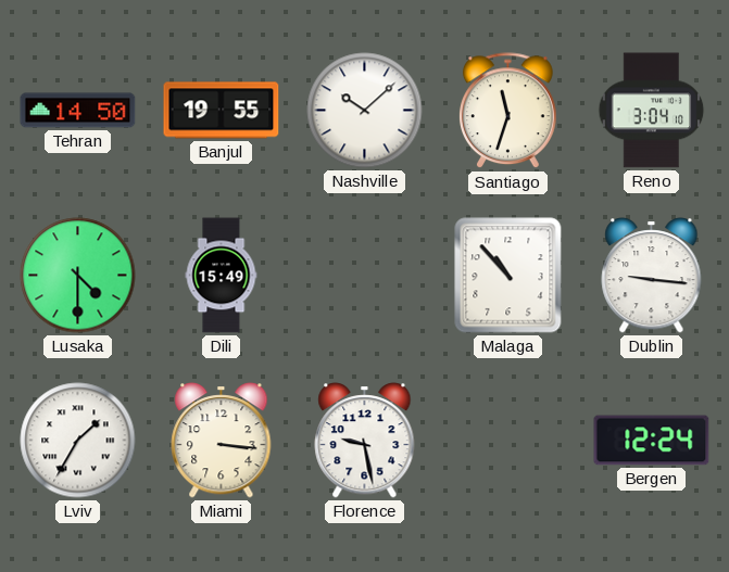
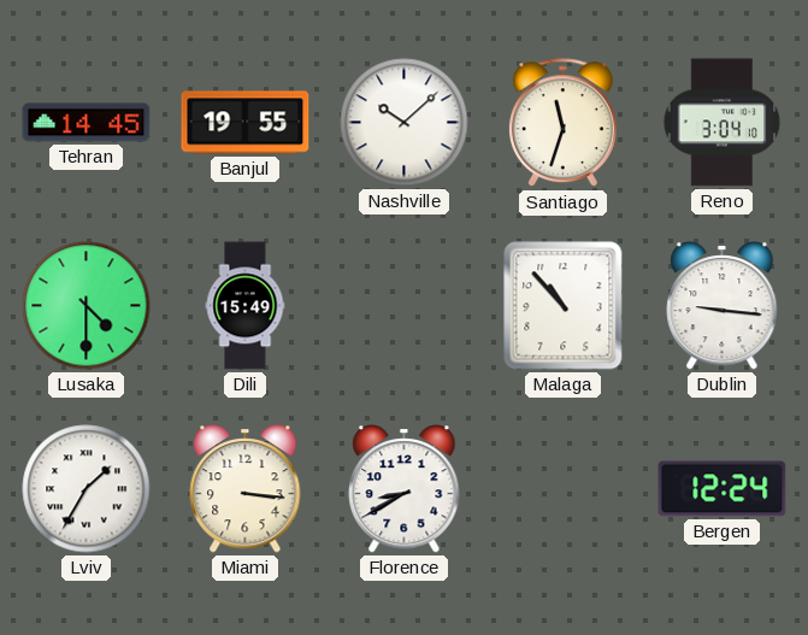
Tehran: 14:50 -> 14:45 (87, 123)
Florence: 9:28 -> 8:40 (405, 489)
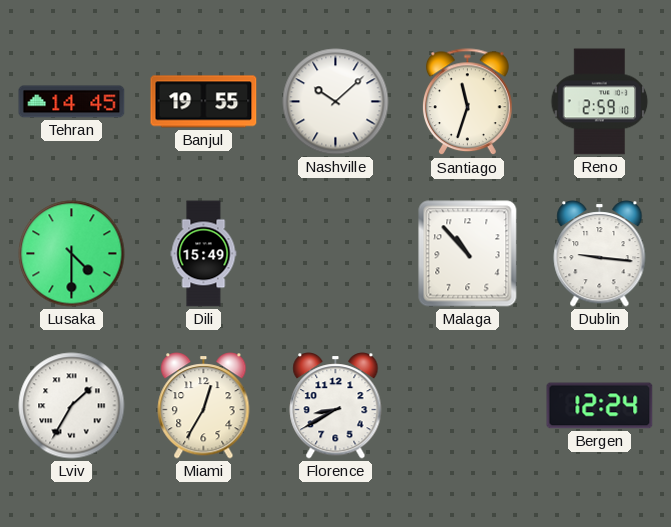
Reno: 3:04 -> 2:59 (600, 102)
Miami: 3:16 -> 12:35 (204, 406)
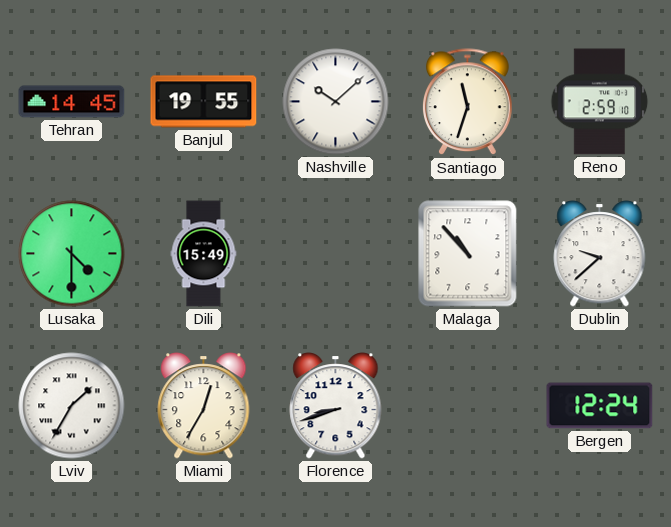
Dublin: 9:16 -> 9:38 (600, 254)
Florence: 8:40 -> 8:42 (336, 406)
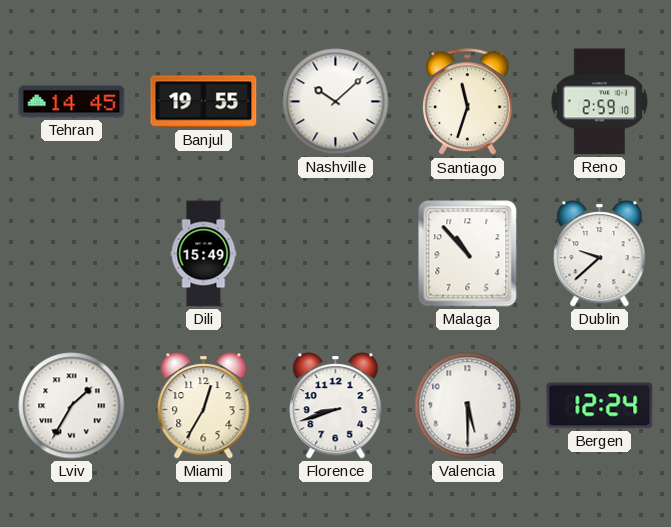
Lusaka: 4:30 -> none (72, 254)
Valencia: none -> 5:30 (468, 406)
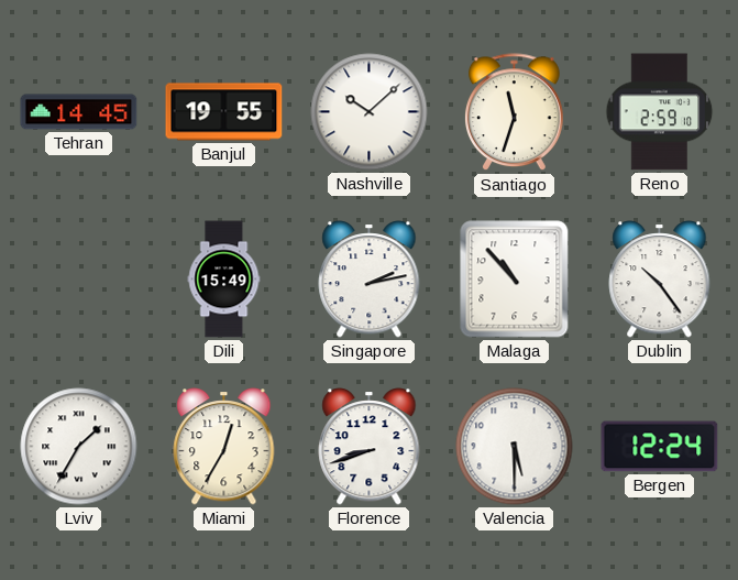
Singapore: none -> 2:13 (370, 280)
Dublin: 9:38 -> 10:24 (660, 280)
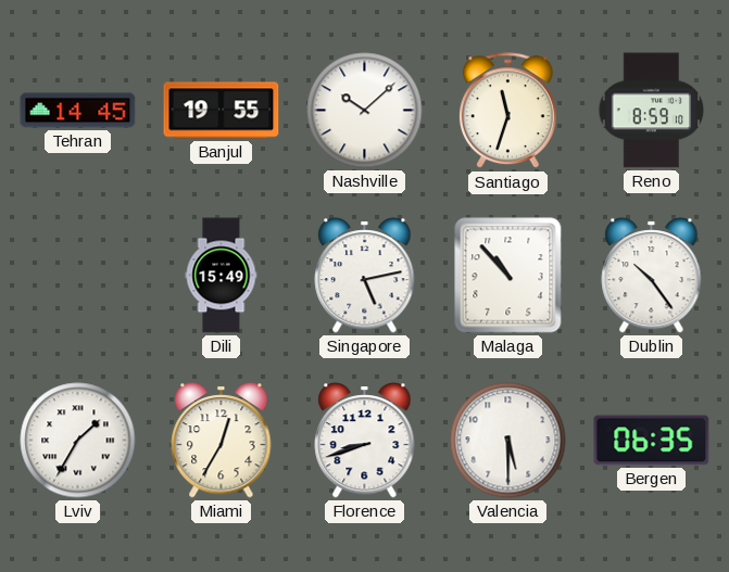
Reno: 2:59 -> 8:59 (652, 111)
Singapore: 2:13 -> 5:13 (365, 276)
Bergen: 12:24 -> 06:35 (652, 441)
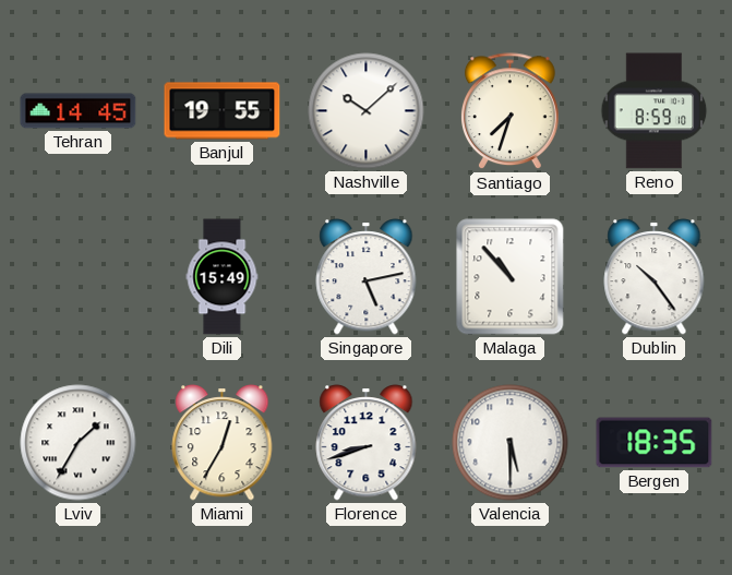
Santiago: 11:33 -> 7:33 (511, 111)
Bergen: 06:35 -> 18:35 (655, 443)
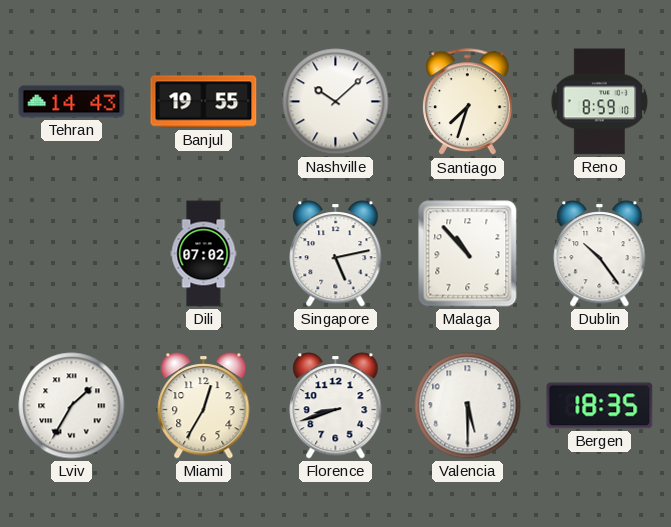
Tehran: 14:45 -> 14:43 (72, 102)
Dili: 15:49 -> 07:02 (204, 254)
